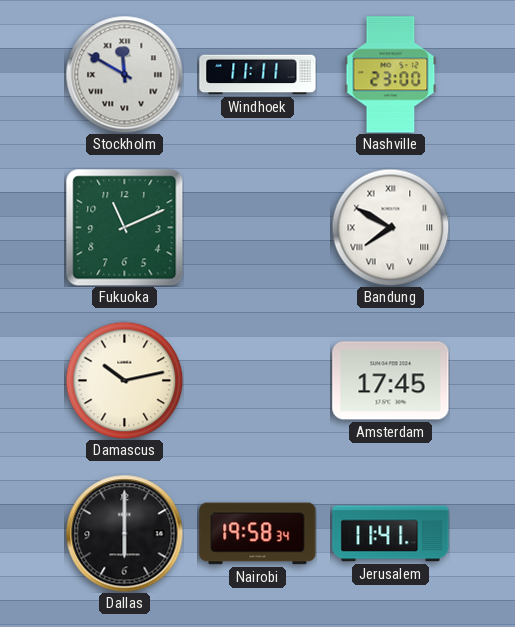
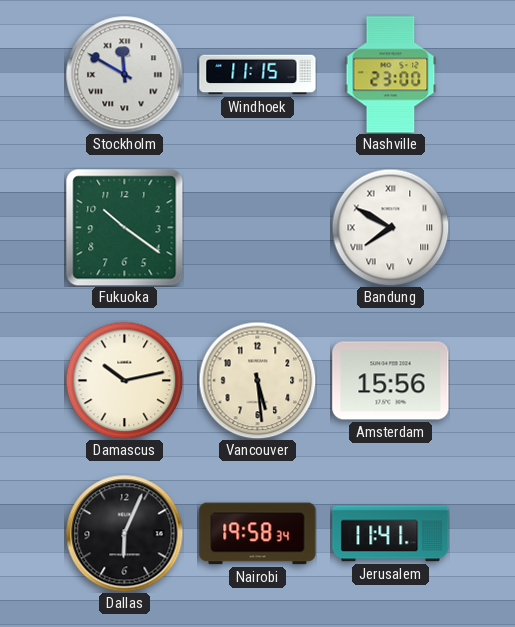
Windhoek: 11:11 -> 11:15 (258, 75)
Fukuoka: 11:11 -> 10:21 (124, 227)
Vancouver: none -> 5:29 (257, 380)
Amsterdam: 17:45 -> 15:56 (391, 381)
Dallas: 6:00 -> 6:04 (124, 533)
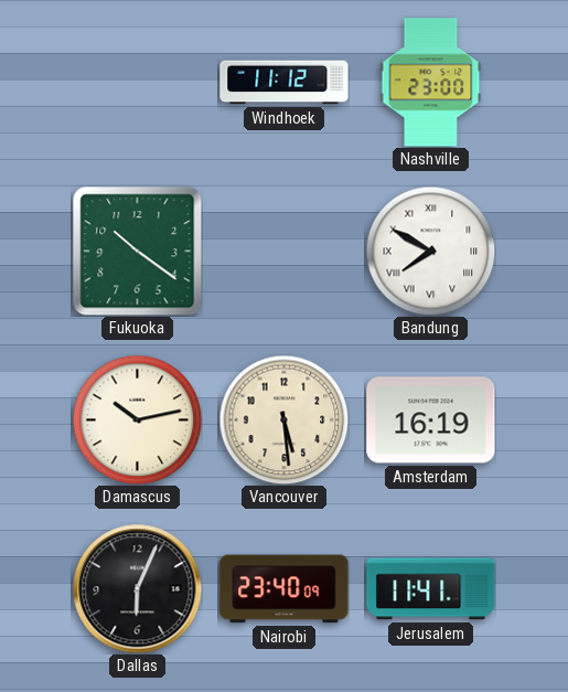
Stockholm: 11:50 -> none (124, 74)
Windhoek: 11:15 -> 11:12 (285, 83)
Amsterdam: 15:56 -> 16:19 (431, 420)
Nairobi: 19:58 -> 23:40 (285, 589)
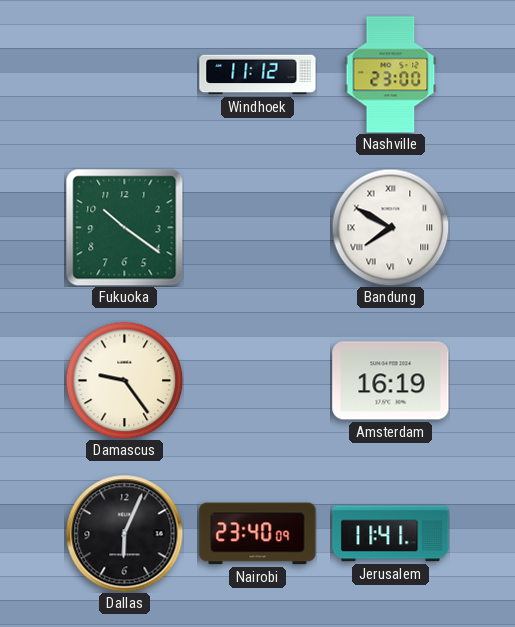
Damascus: 10:13 -> 9:24 (124, 380)
Vancouver: 5:29 -> none (283, 419)
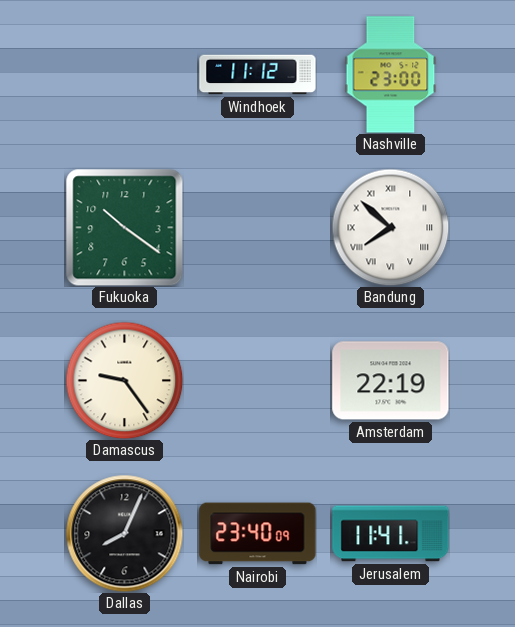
Bandung: 7:50 -> 7:52 (390, 227)
Amsterdam: 16:19 -> 22:19 (391, 381)
Dallas: 6:04 -> 8:04 (124, 533)
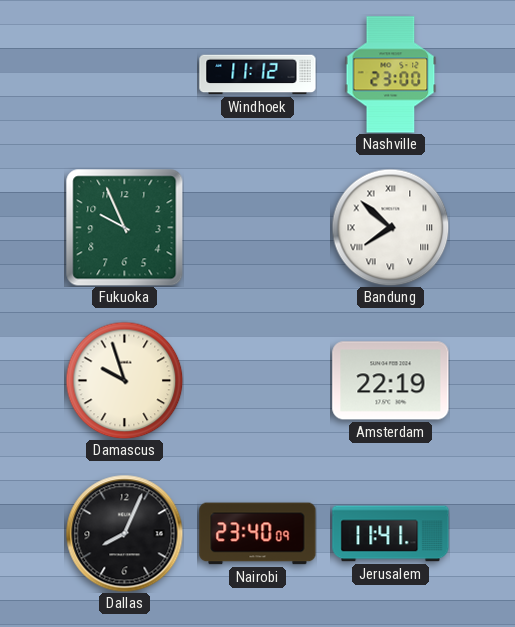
Fukuoka: 10:21 -> 9:56 (124, 227)
Damascus: 9:24 -> 9:57 (124, 380)
